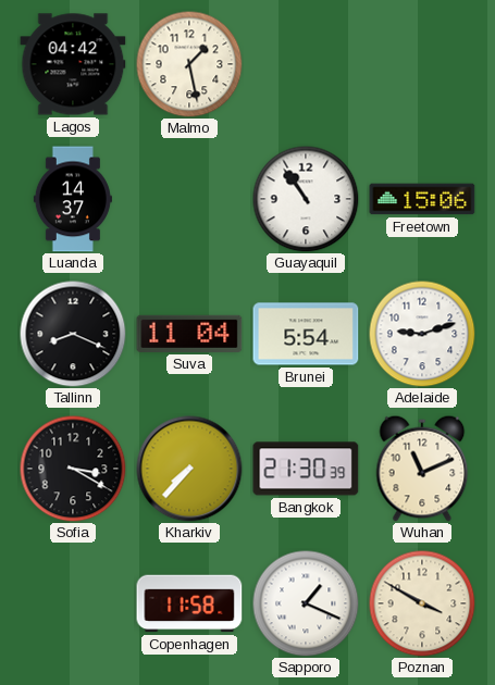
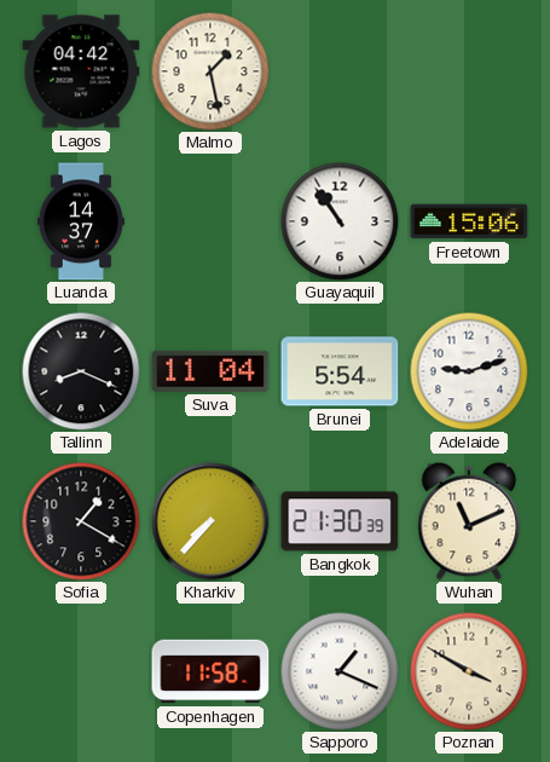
Sofia: 3:20 -> 1:20 (81, 521)
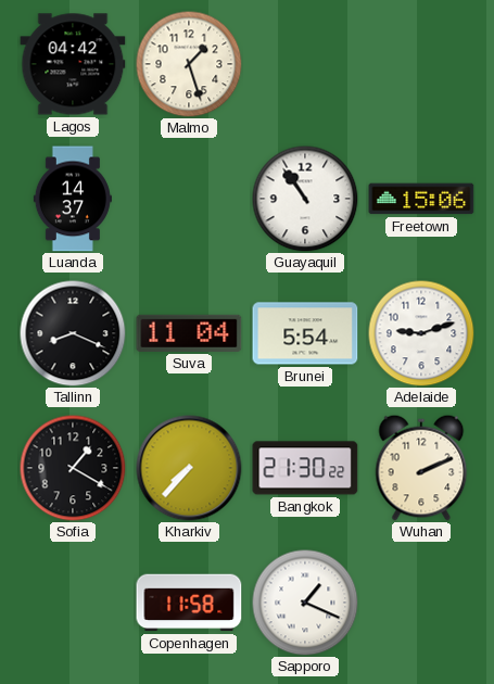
Malmo: 1:28 -> 1:27 (189, 64)
Bangkok: 21:30:39 -> 21:30:22 (305, 468)
Wuhan: 11:11 -> 2:11 (421, 468)
Poznan: 3:50 -> none (469, 671)
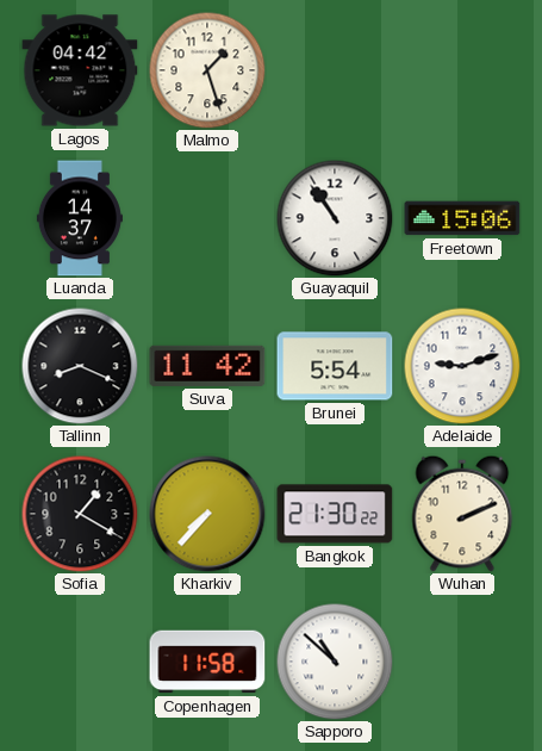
Suva: 11:04 -> 11:42 (207, 366)
Sapporo: 1:19 -> 10:52 (335, 662)
